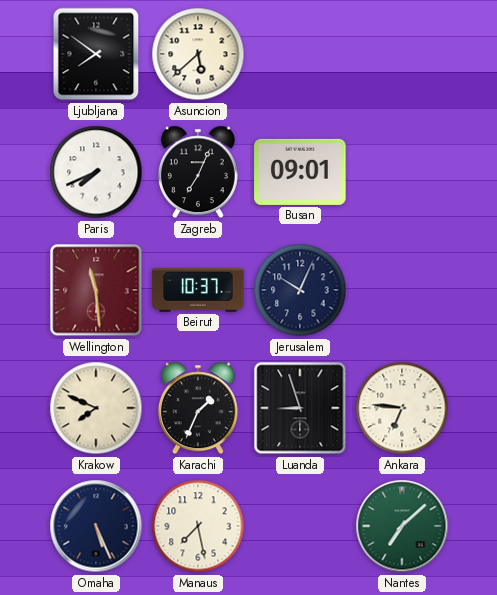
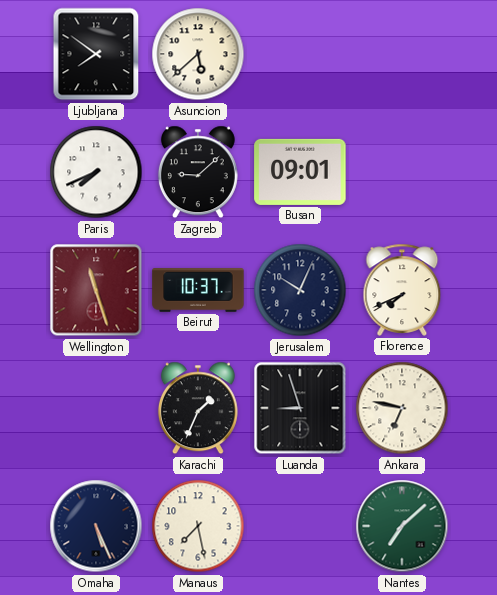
Zagreb: 7:04 -> 9:08 (198, 172)
Wellington: 11:29 -> 11:27 (96, 290)
Florence: none -> 7:41 (402, 290)
Krakow: 7:49 -> none (96, 408)
Ankara: 6:46 -> 6:47 (402, 408)
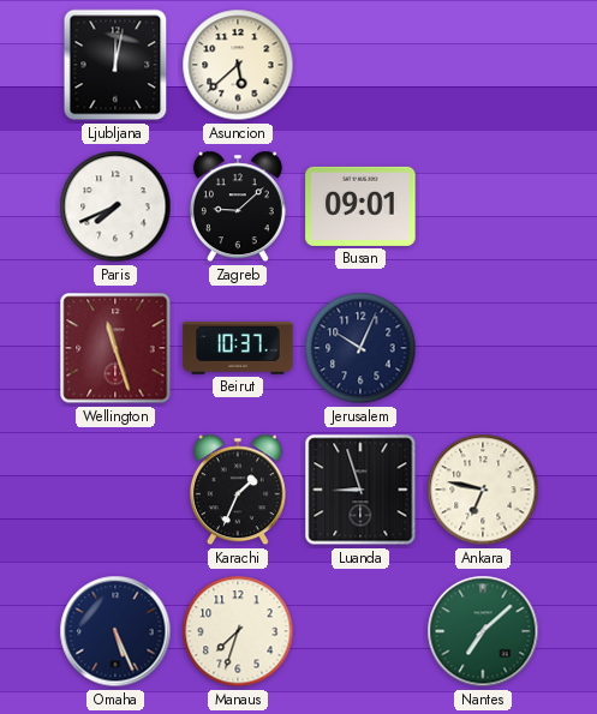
Ljubljana: 7:51 -> 12:02 (115, 65)
Florence: 7:41 -> none (402, 290)
Manaus: 7:28 -> 7:33 (238, 631)
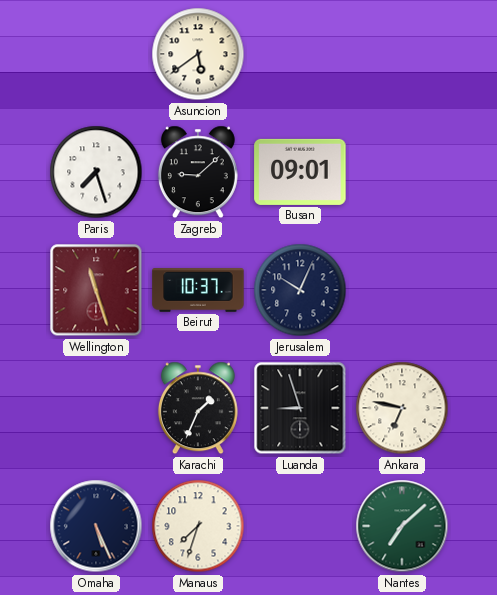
Ljubljana: 12:02 -> none (115, 65)
Asuncion: 5:38 -> 5:39 (198, 54)
Paris: 7:41 -> 7:27 (96, 172)
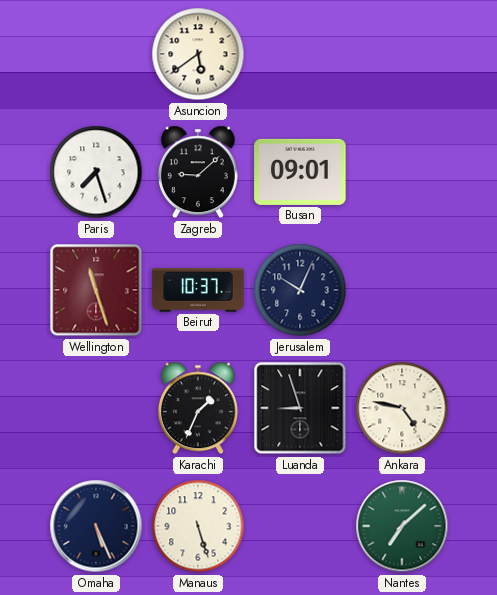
Ankara: 6:47 -> 4:47 (402, 408)
Manaus: 7:33 -> 5:27 (198, 526)
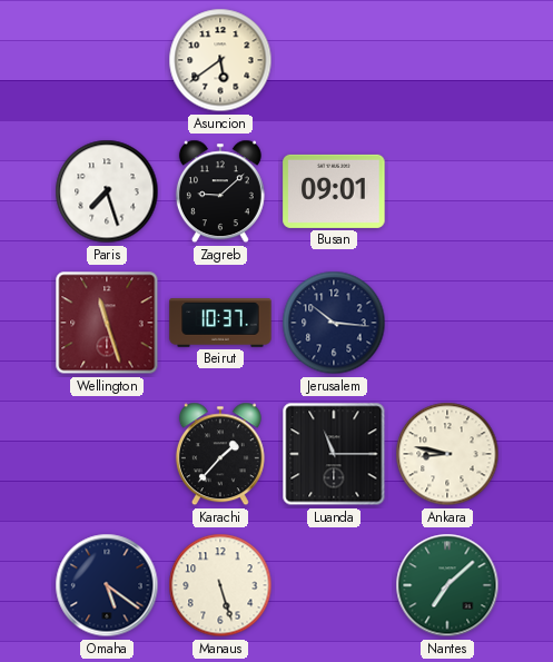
Jerusalem: 10:04 -> 10:16 (334, 323)
Karachi: 1:34 -> 1:37 (220, 454)
Luanda: 8:57 -> 11:15 (334, 454)
Ankara: 4:47 -> 8:47 (447, 454)
Omaha: 5:26 -> 5:21 (107, 585)
